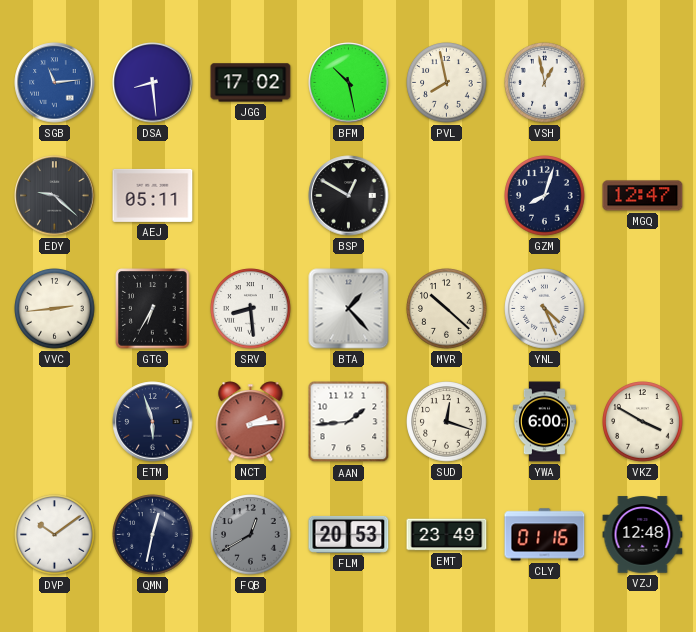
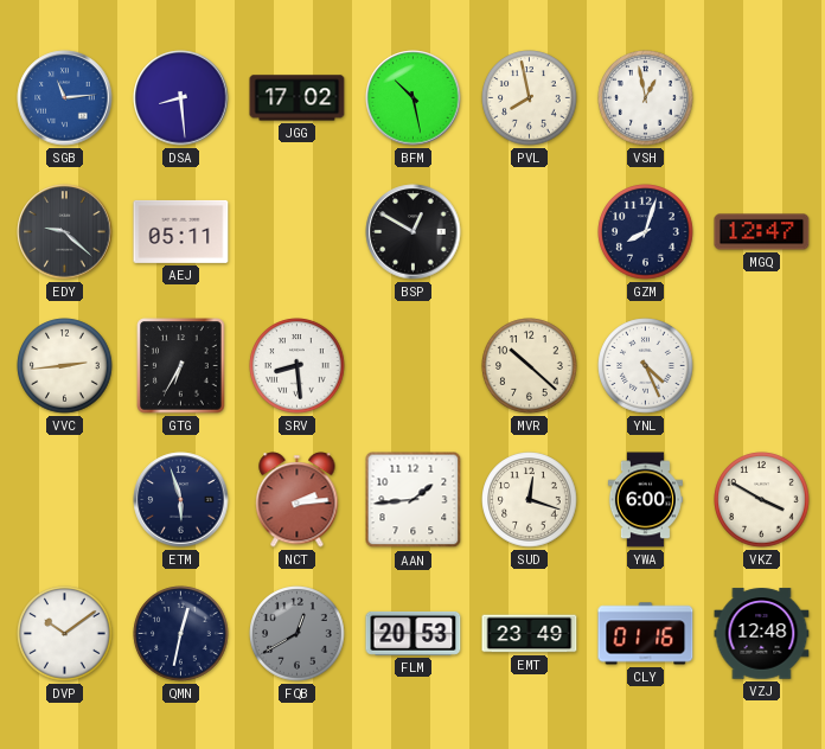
BTA: 1:23 -> none (349, 309)
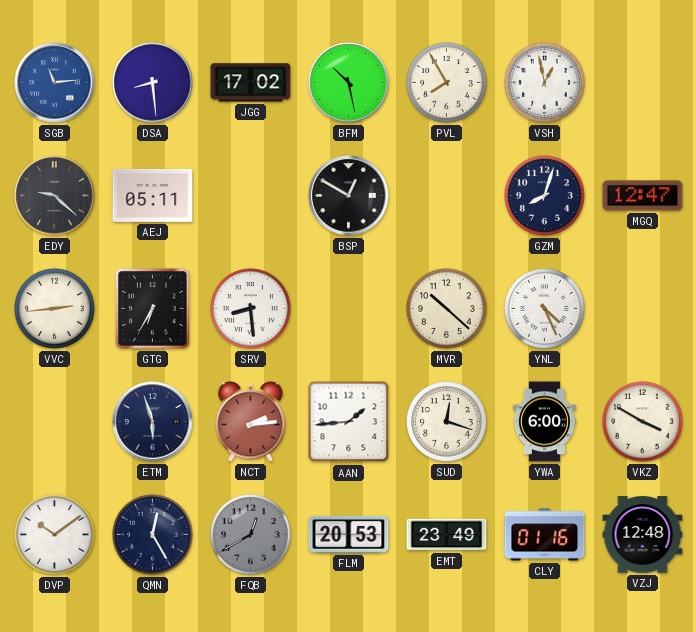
PVL: 7:58 -> 7:55 (447, 83)
QMN: 12:32 -> 12:25 (153, 535)
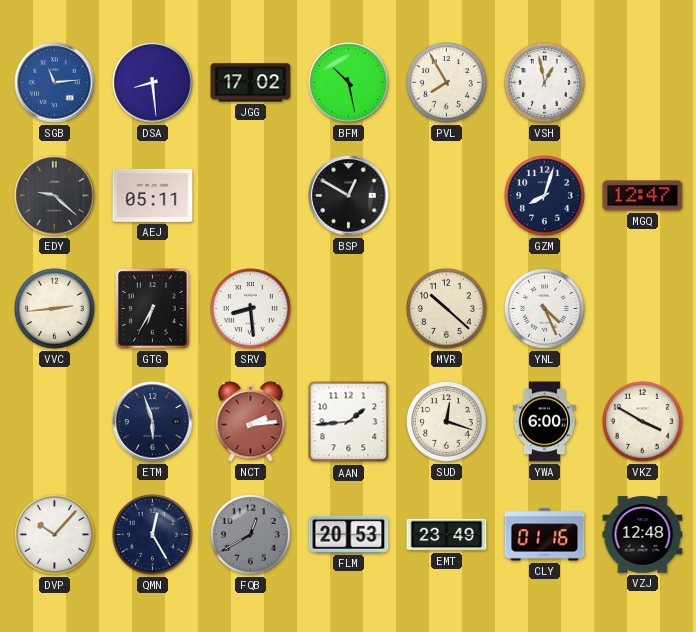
DVP: 10:09 -> 10:07 (55, 535)
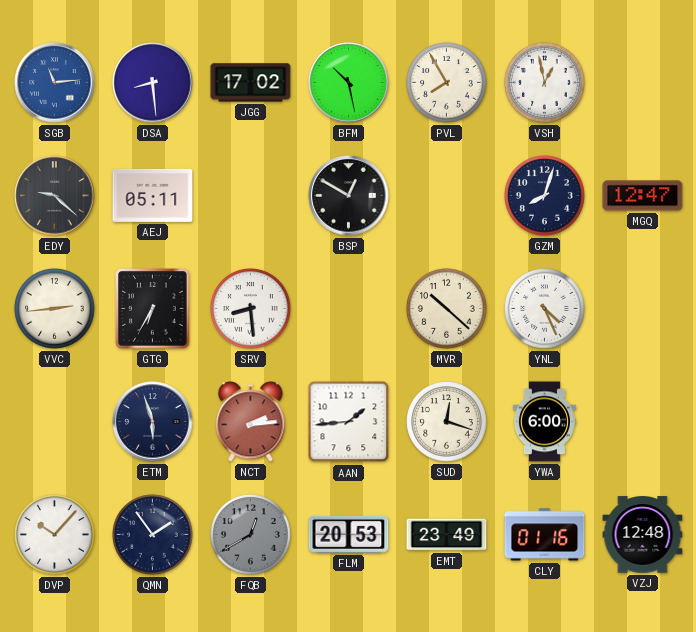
VKZ: 3:50 -> none (643, 422)
QMN: 12:25 -> 1:54 (153, 535)
